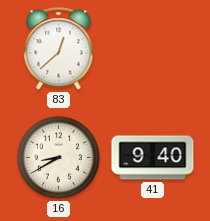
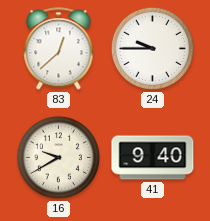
24: none -> 9:45 (152, 48)
16: 8:40 -> 9:40 (58, 157)
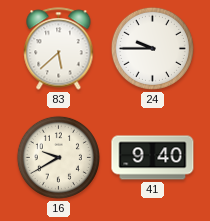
83: 12:38 -> 5:38 (59, 49)
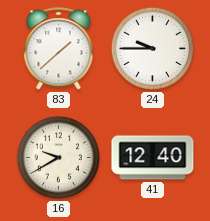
83: 5:38 -> 1:38 (59, 49)
41: 9:40 -> 12:40 (153, 158)
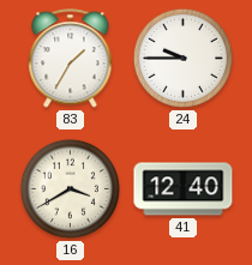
83: 1:38 -> 1:35 (71, 59)
16: 9:40 -> 3:40 (70, 188)
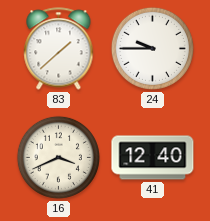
83: 1:35 -> 1:38 (59, 49)
16: 3:40 -> 3:41 (58, 157)
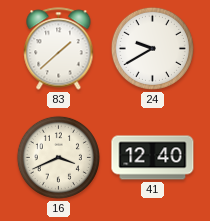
24: 9:45 -> 9:40 (152, 48)
